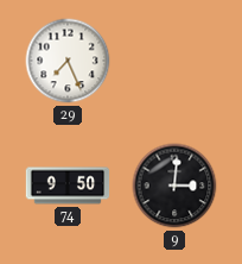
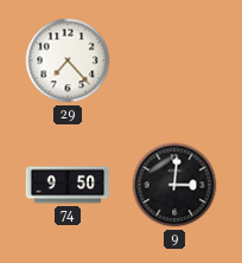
29: 7:26 -> 7:23 (68, 60)
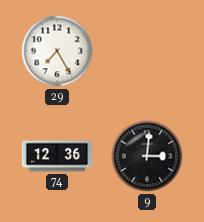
29: 7:23 -> 7:25 (57, 51)
74: 9:50 -> 12:36 (57, 156)
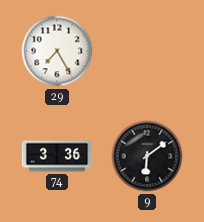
74: 12:36 -> 3:36 (57, 156)
9: 3:01 -> 6:09 (147, 156)
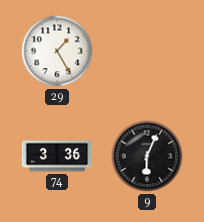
29: 7:25 -> 1:25 (57, 51)
9: 6:09 -> 6:04 (147, 156)
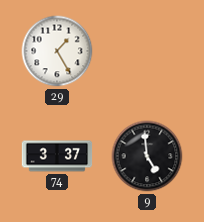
74: 3:36 -> 3:37 (57, 156)
9: 6:04 -> 4:59 (147, 156)
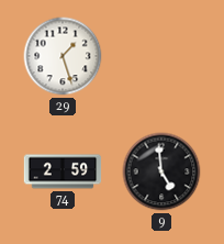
29: 1:25 -> 1:27 (63, 56)
74: 3:37 -> 2:59 (63, 171)
